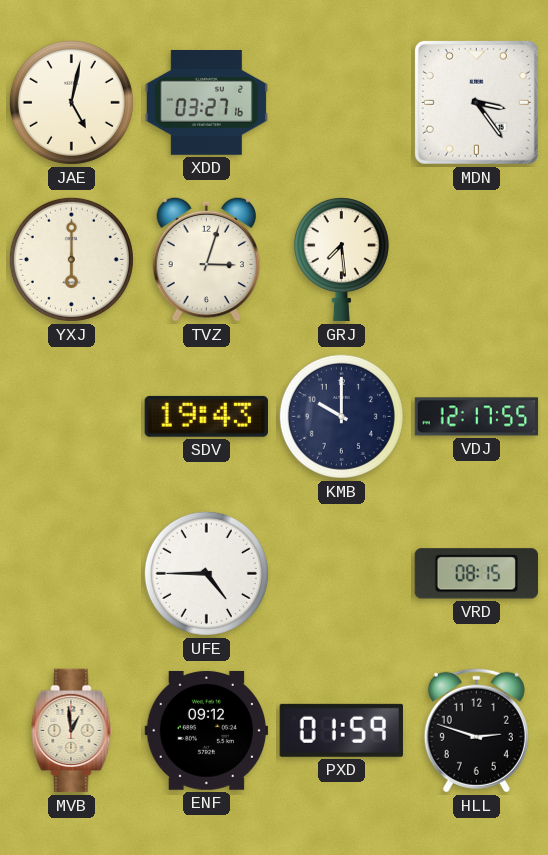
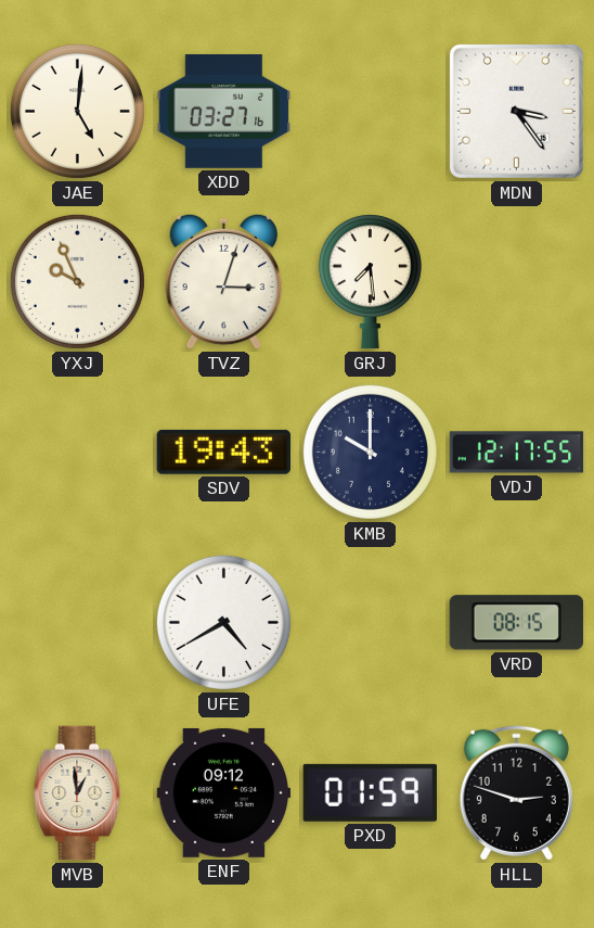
JAE: 5:02 -> 5:01 (77, 111)
YXJ: 6:00 -> 9:56 (77, 281)
UFE: 4:45 -> 4:40 (223, 622)
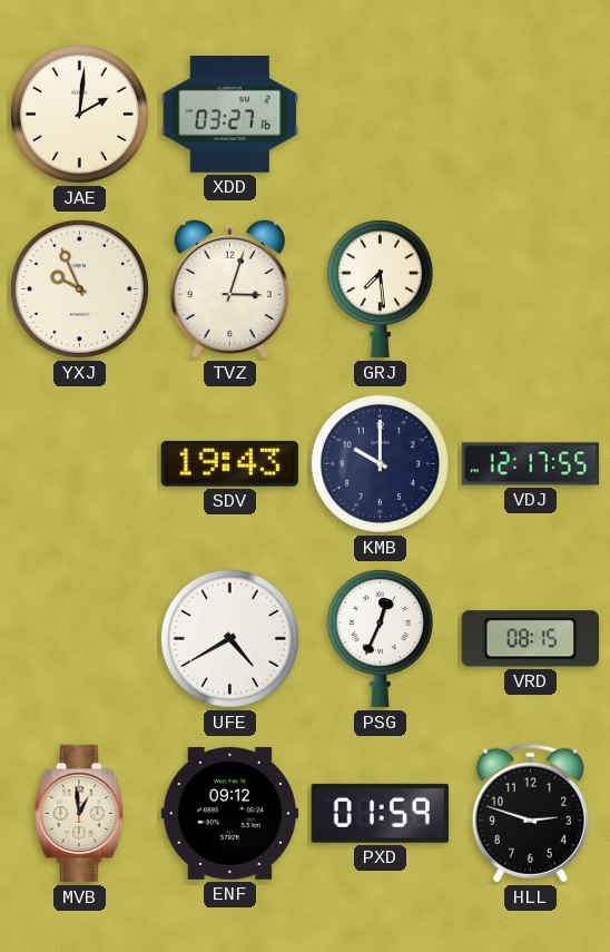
JAE: 5:01 -> 2:01 (79, 114)
MDN: 3:24 -> none (516, 111)
PSG: none -> 12:34 (380, 639)
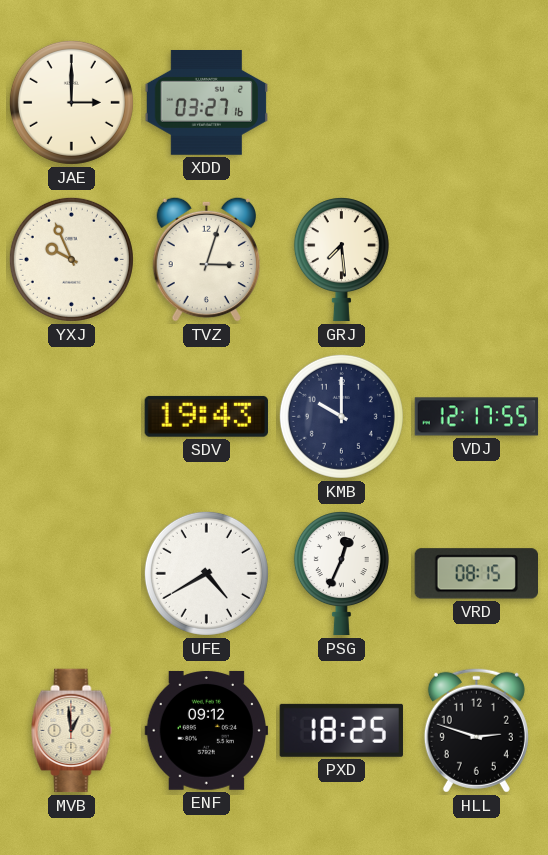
JAE: 2:01 -> 3:00 (71, 102)
PXD: 01:59 -> 18:25 (341, 730)
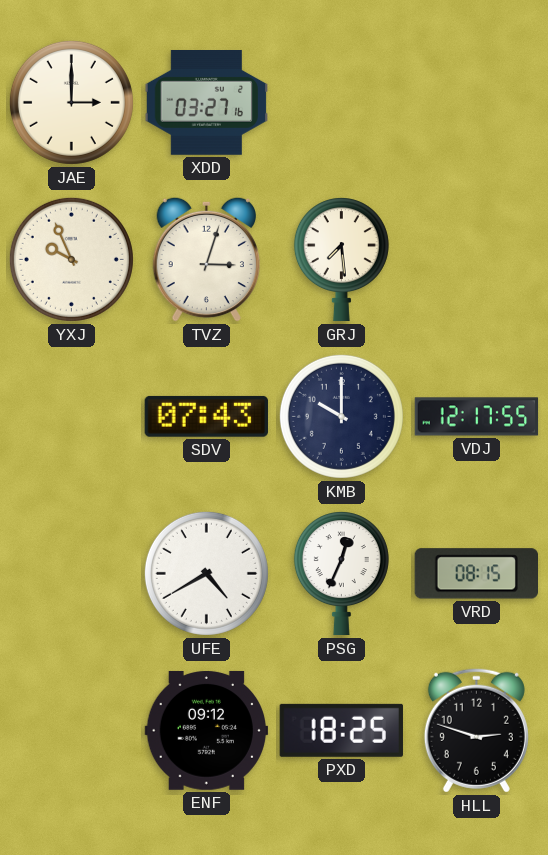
SDV: 19:43 -> 07:43 (206, 416)
MVB: 12:59 -> none (72, 731)
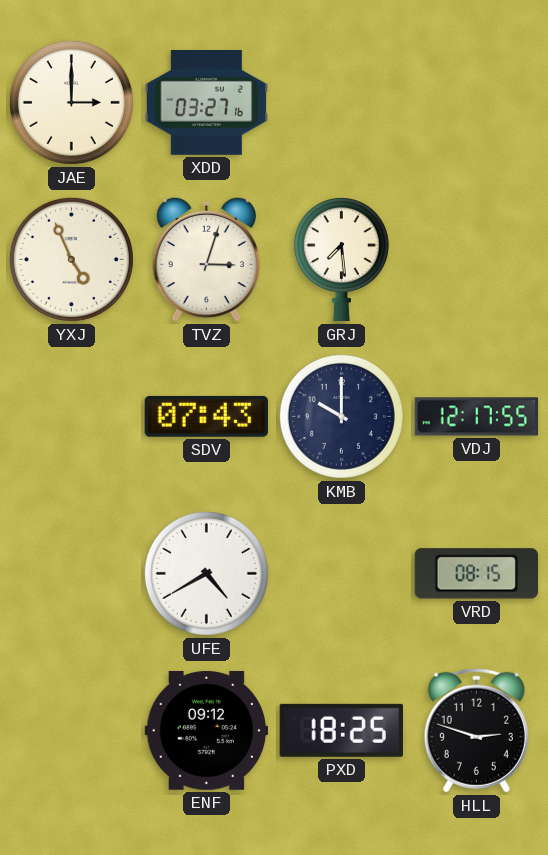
YXJ: 9:56 -> 4:56 (71, 259)
PSG: 12:34 -> none (341, 574)
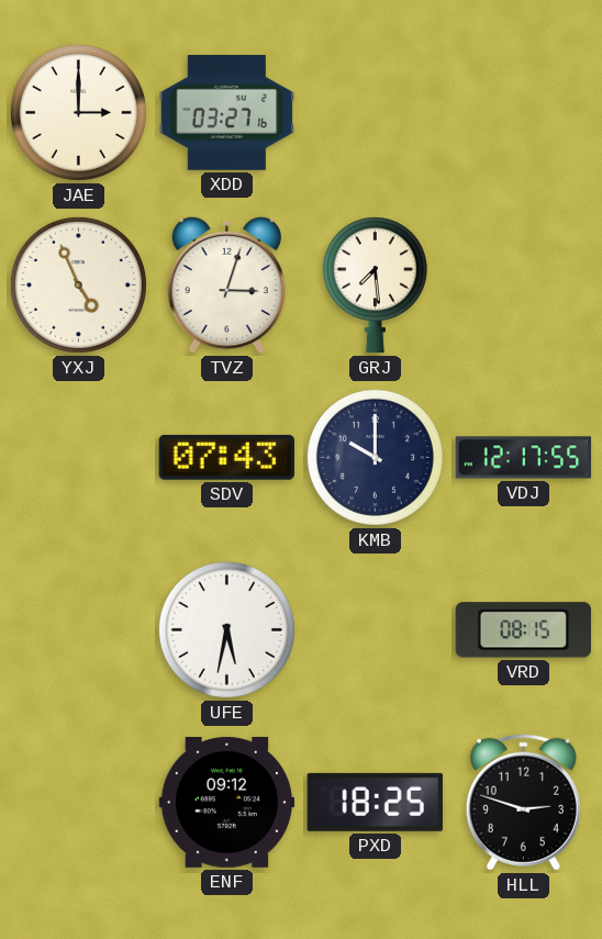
UFE: 4:40 -> 5:32 (226, 629)
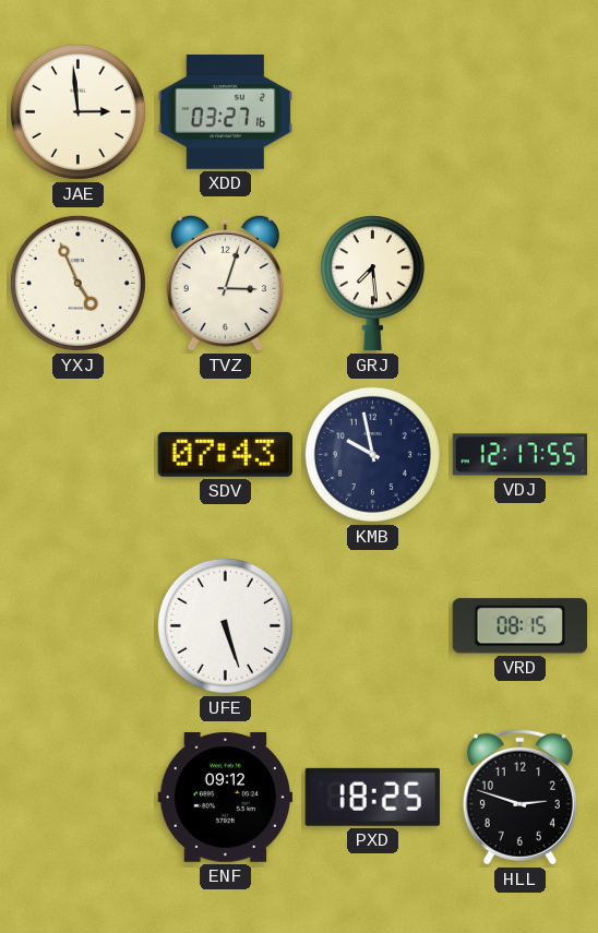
JAE: 3:00 -> 2:59 (77, 111)
KMB: 10:00 -> 9:58 (372, 454)
UFE: 5:32 -> 5:27 (225, 625)
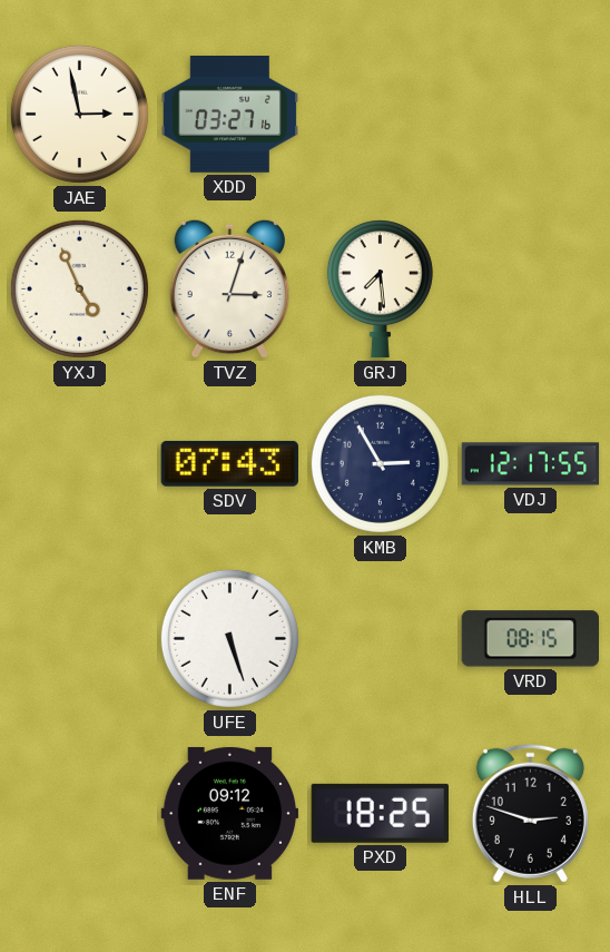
JAE: 2:59 -> 2:58 (79, 114)
KMB: 9:58 -> 2:55 (380, 463)
